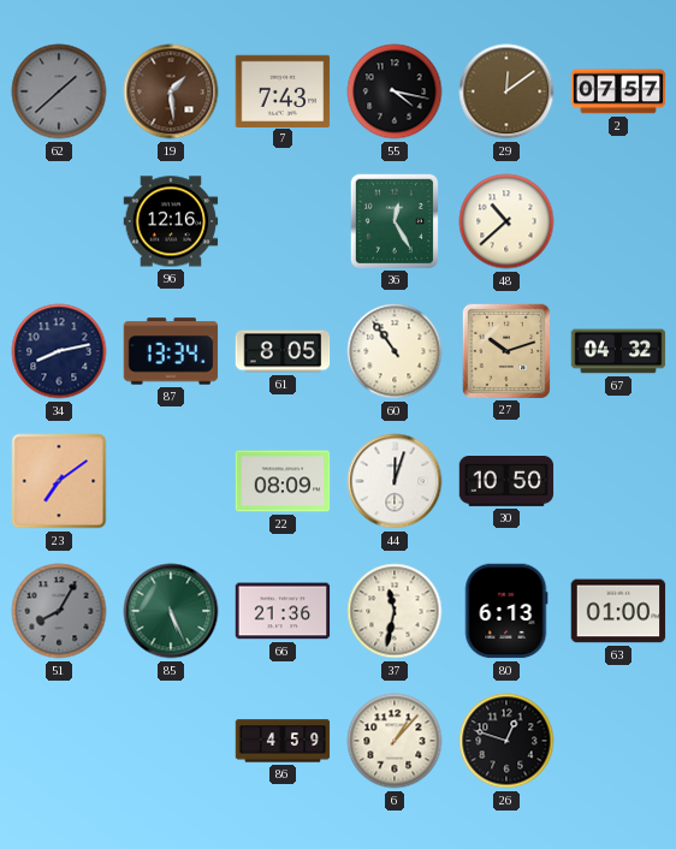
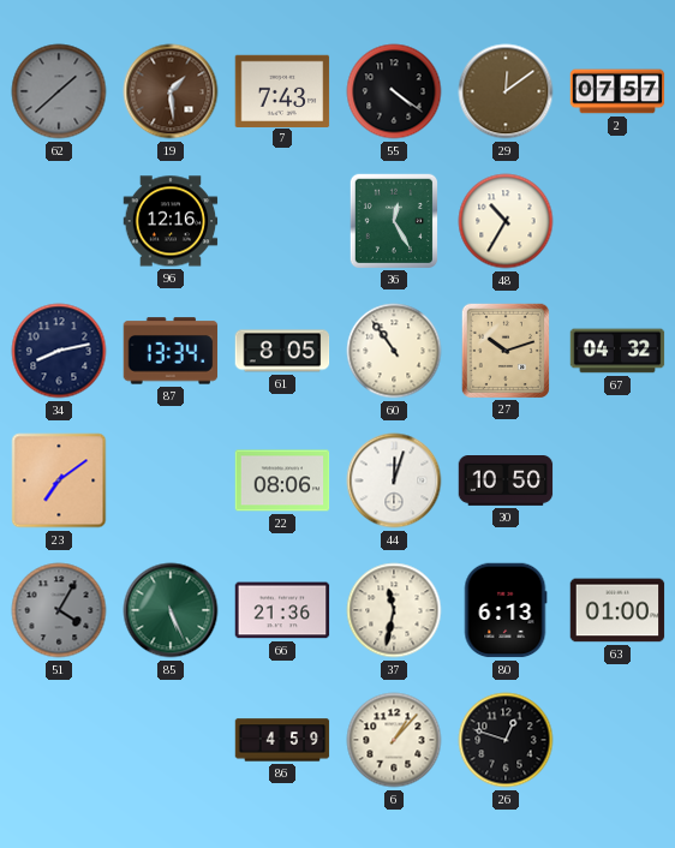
55: 4:17 -> 4:21 (394, 91)
48: 10:38 -> 10:35 (506, 221)
22: 08:09 -> 08:06 (282, 480)
51: 8:05 -> 4:05 (59, 610)
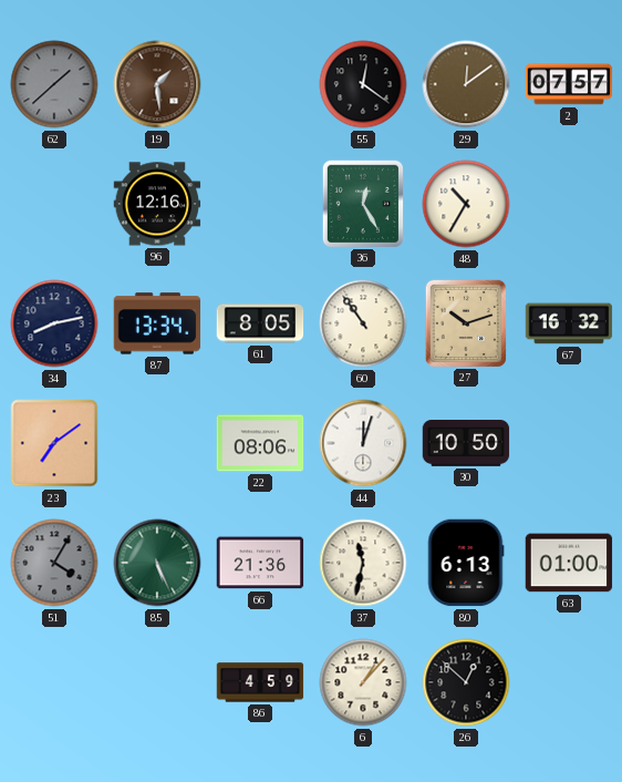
7: 7:43 -> none (282, 90)
55: 4:21 -> 12:21 (363, 84)
67: 04:32 -> 16:32 (569, 323)
26: 12:48 -> 12:52 (466, 682)
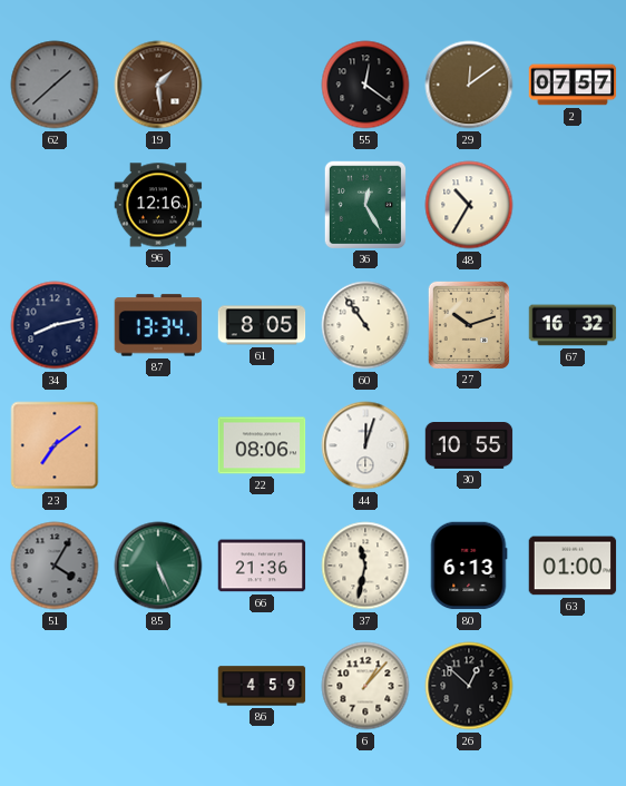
30: 10:50 -> 10:55 (469, 446)
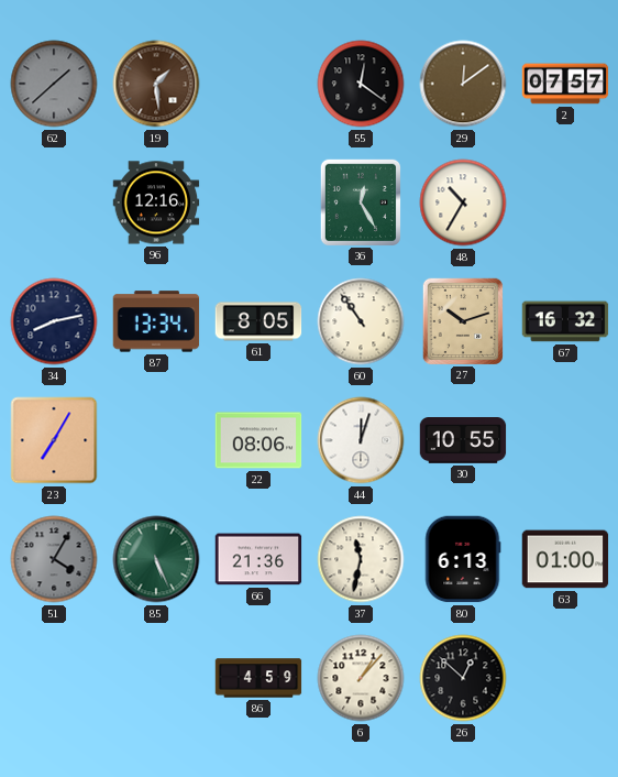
23: 7:09 -> 7:05 (54, 440)
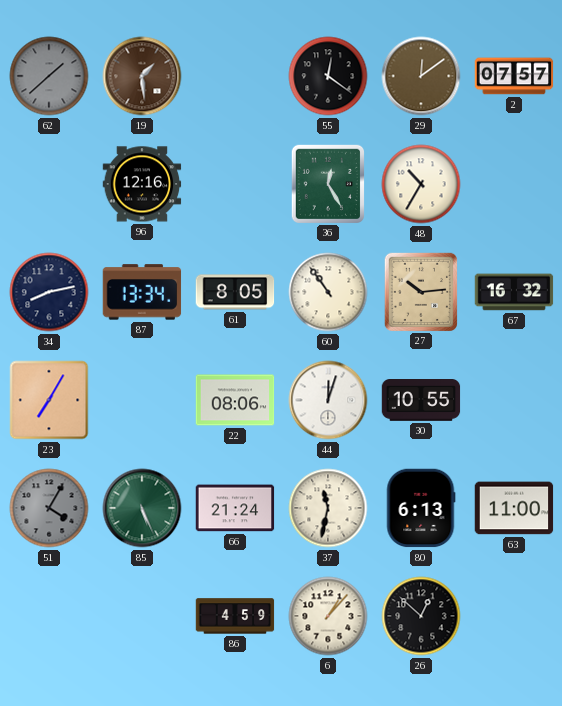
27: 10:12 -> 10:14 (420, 291)
66: 21:36 -> 21:24 (235, 508)
63: 01:00 -> 11:00 (514, 508)
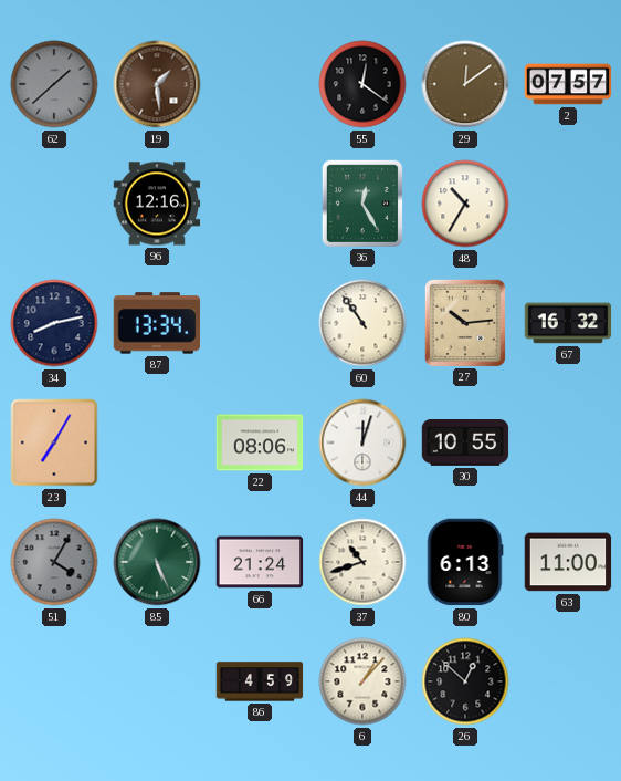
61: 8:05 -> none (235, 292)
37: 11:32 -> 10:42 (362, 562)
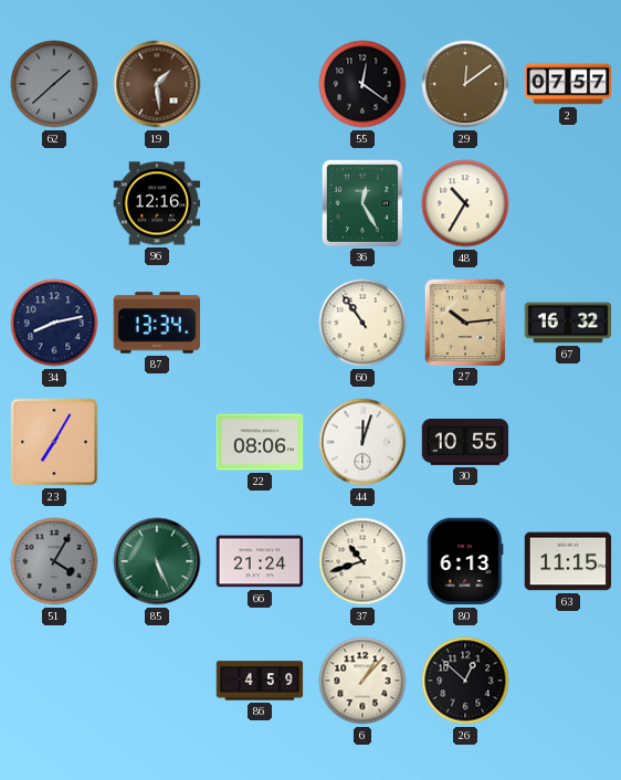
63: 11:00 -> 11:15 (568, 561)
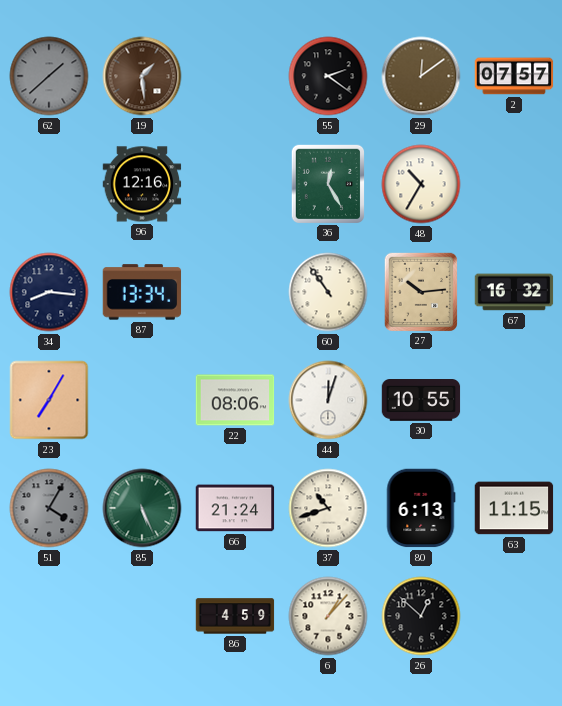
55: 12:21 -> 2:21 (328, 76)
34: 8:13 -> 8:16 (49, 292)
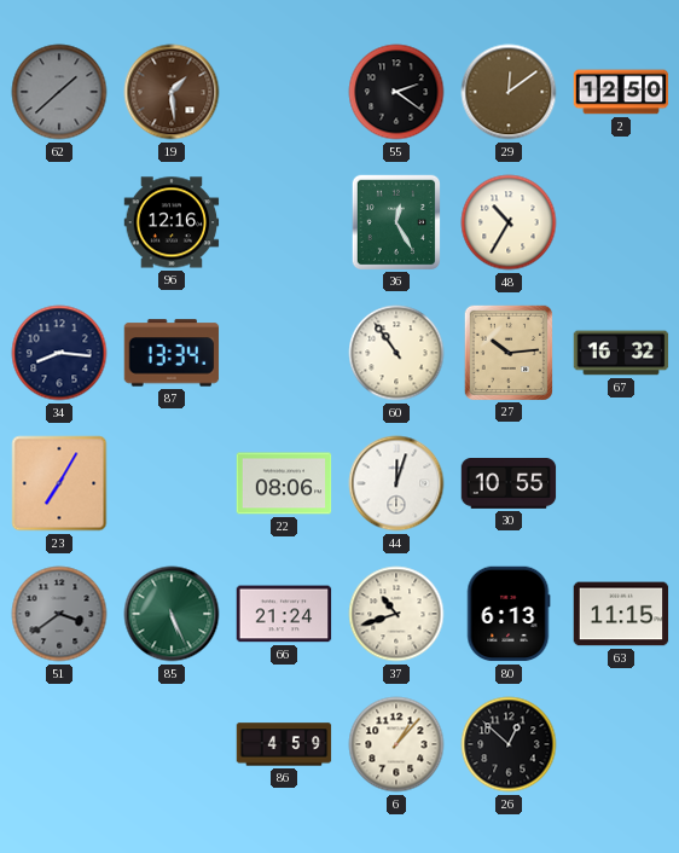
2: 07:57 -> 12:50 (621, 92)
51: 4:05 -> 3:39 (59, 614)
